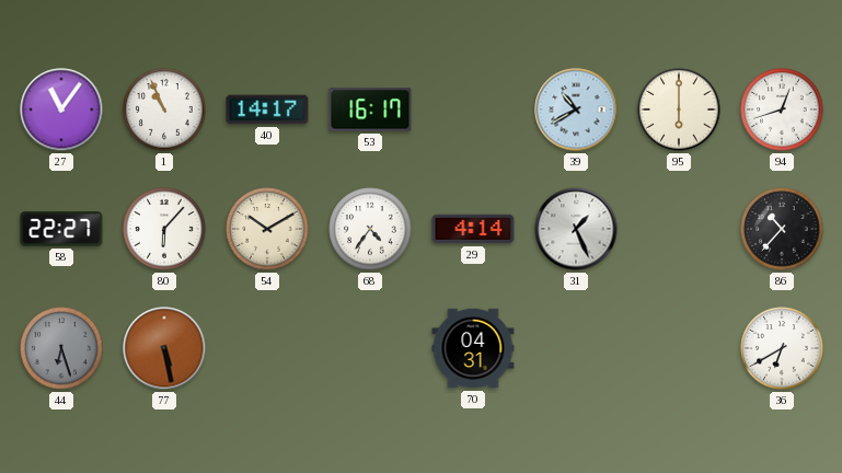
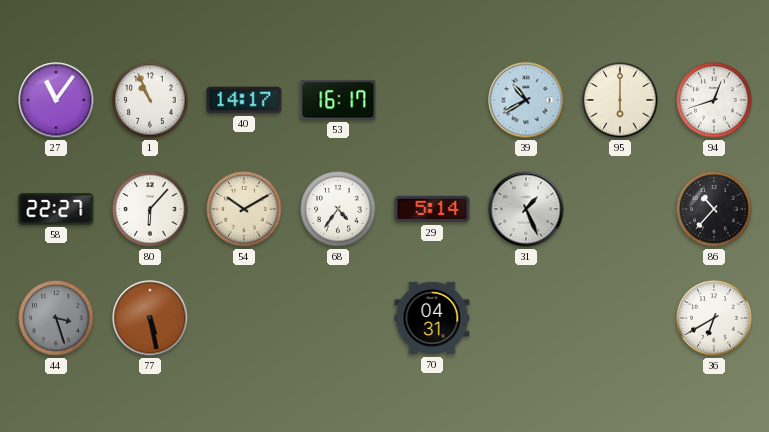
29: 4:14 -> 5:14 (432, 209)
44: 6:27 -> 3:27 (56, 318)
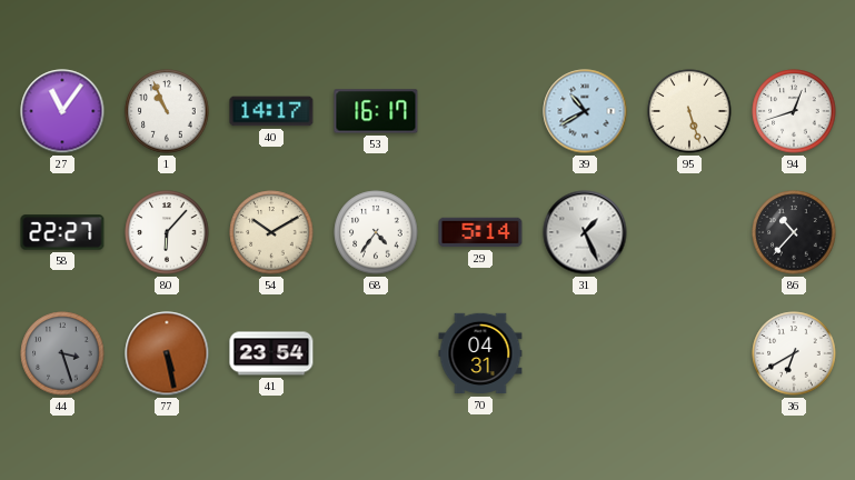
95: 6:00 -> 5:27 (689, 111)
41: none -> 23:54 (271, 353)
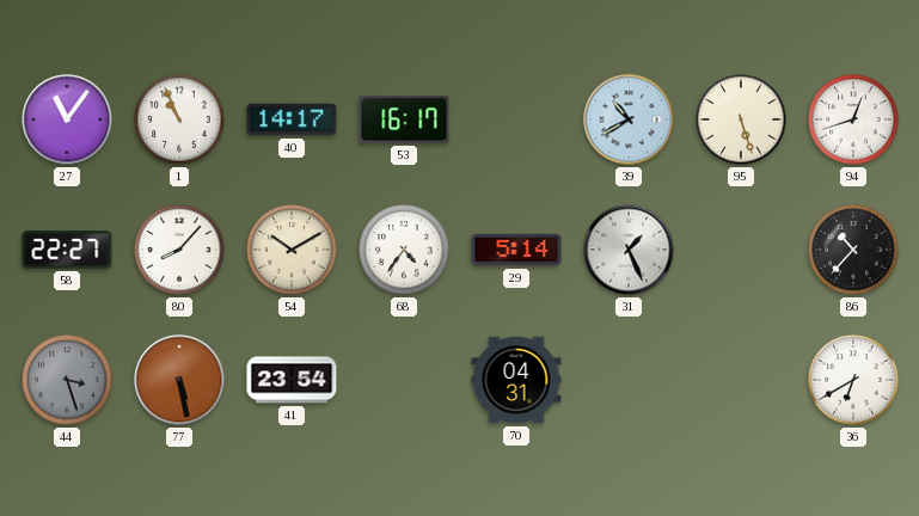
80: 6:07 -> 8:07 (179, 250)
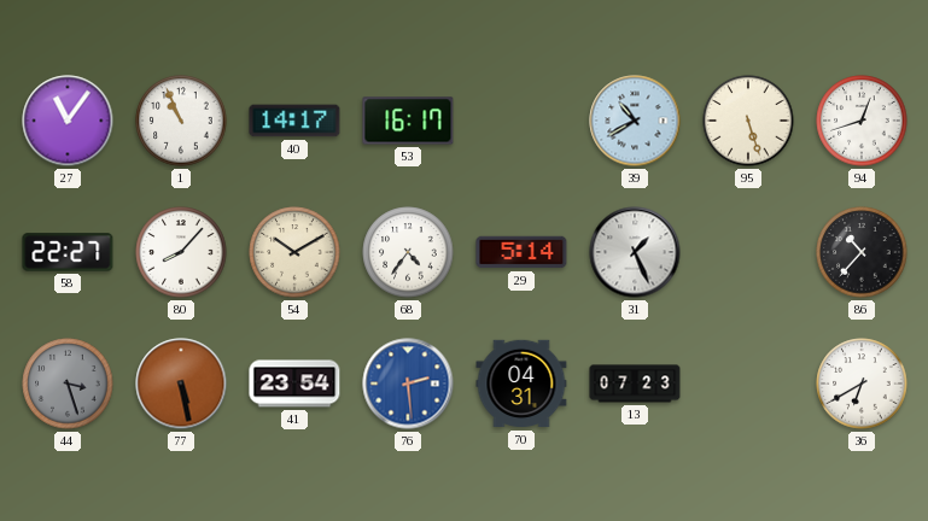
76: none -> 2:29 (408, 384)
13: none -> 07:23 (635, 384)
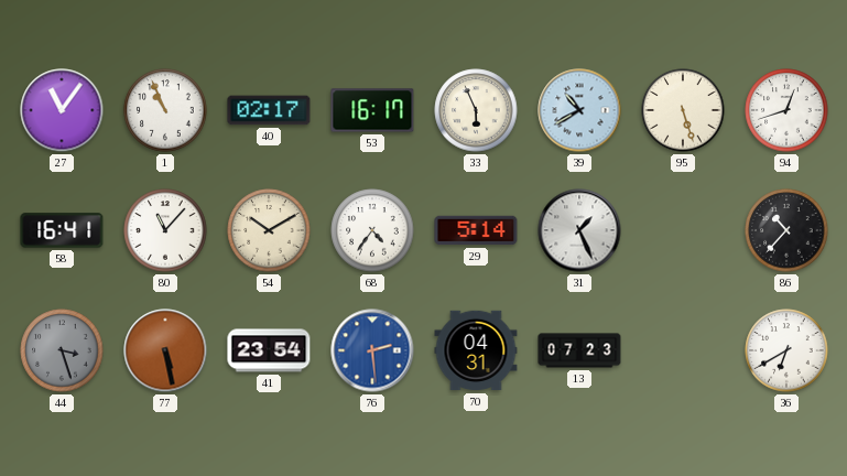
40: 14:17 -> 02:17 (269, 110)
33: none -> 5:56 (476, 110)
58: 22:27 -> 16:41 (62, 230)
80: 8:07 -> 11:07 (165, 230)
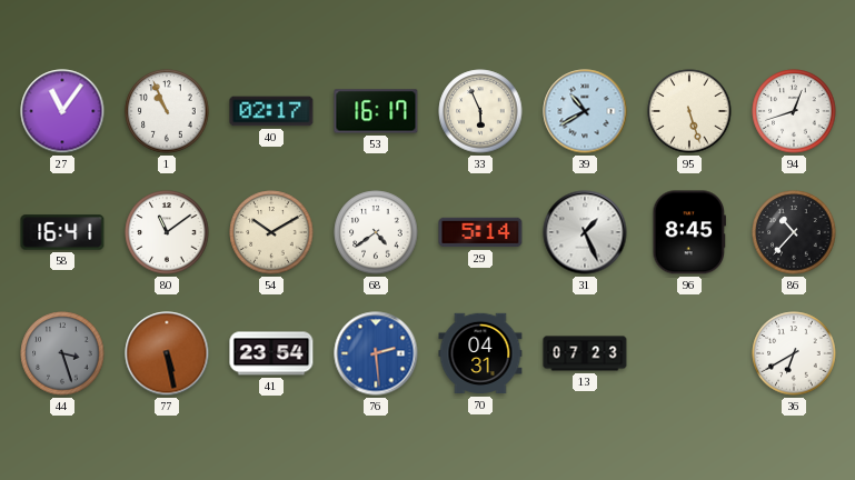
80: 11:07 -> 11:09 (167, 232)
68: 4:36 -> 4:39 (376, 232)
96: none -> 8:45 (688, 232)
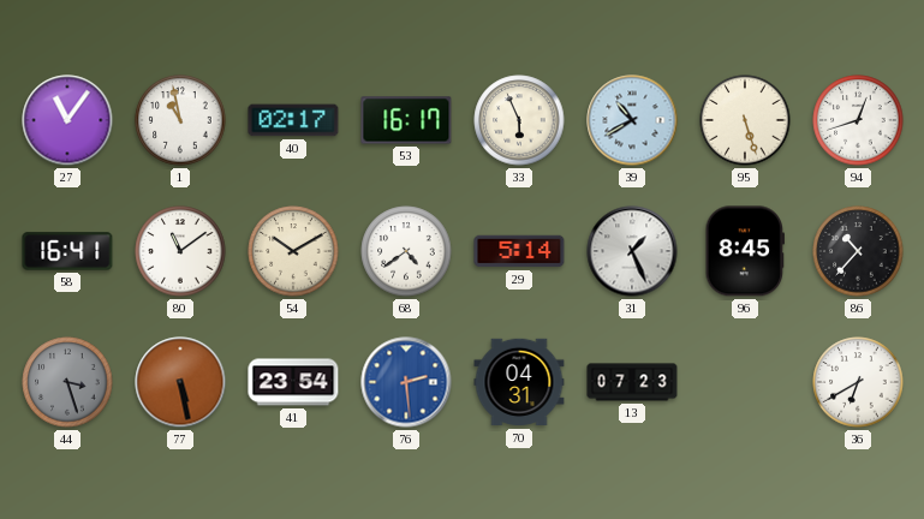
1: 10:56 -> 10:58 (180, 120)
